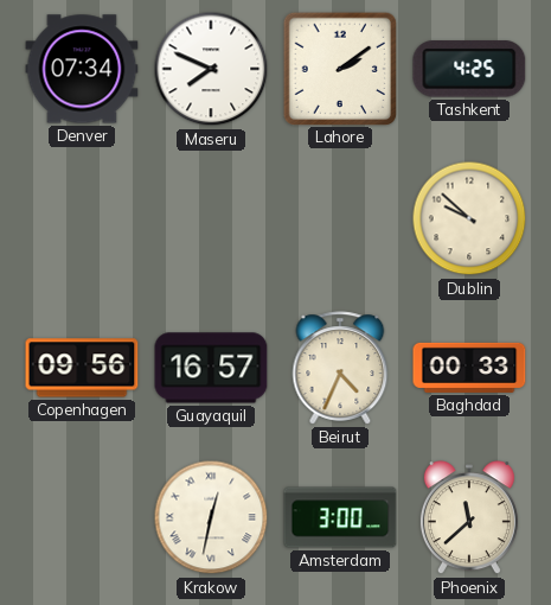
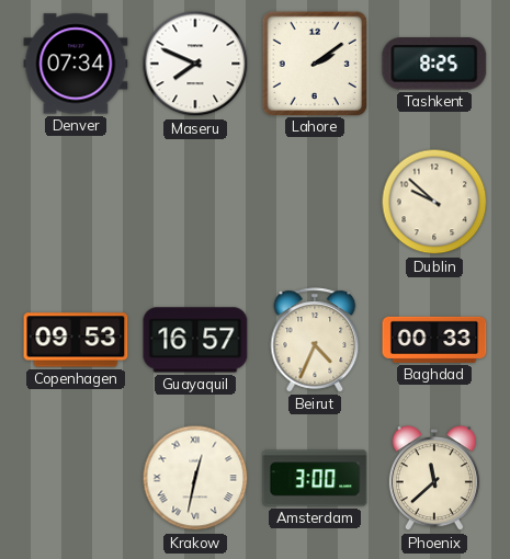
Tashkent: 4:25 -> 8:25 (434, 64)
Copenhagen: 09:56 -> 09:53 (76, 340)
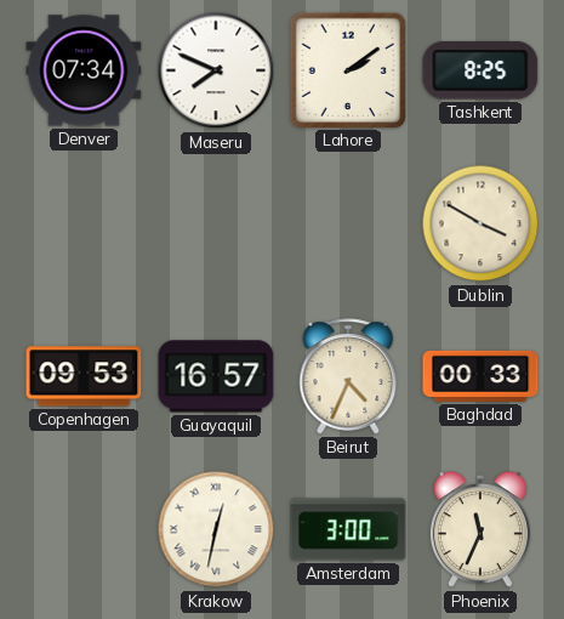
Dublin: 9:52 -> 3:50 (480, 223)
Phoenix: 11:38 -> 11:34 (480, 530)
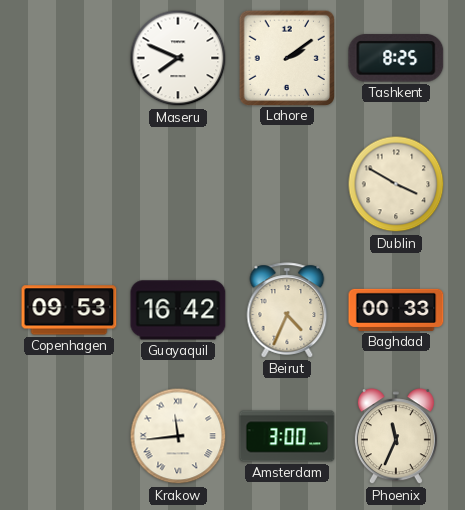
Denver: 07:34 -> none (84, 70)
Guayaquil: 16:57 -> 16:42 (178, 310)
Krakow: 12:32 -> 11:44 (178, 436)
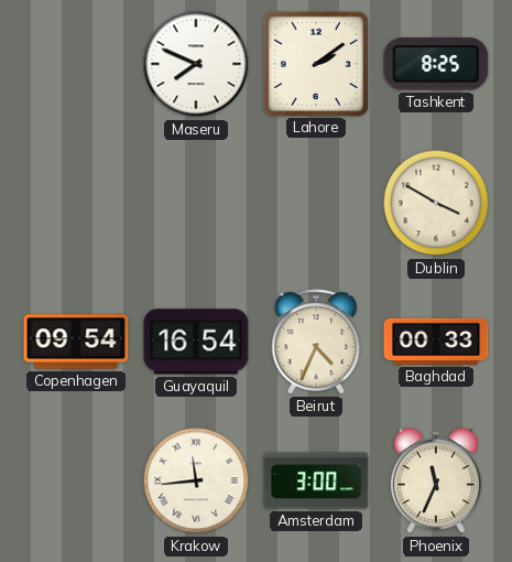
Copenhagen: 09:53 -> 09:54 (76, 342)
Guayaquil: 16:42 -> 16:54 (196, 342)
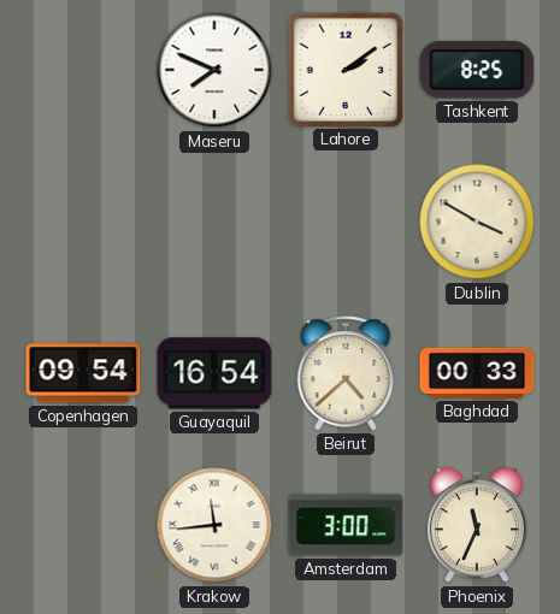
Beirut: 4:34 -> 4:38 (346, 373)
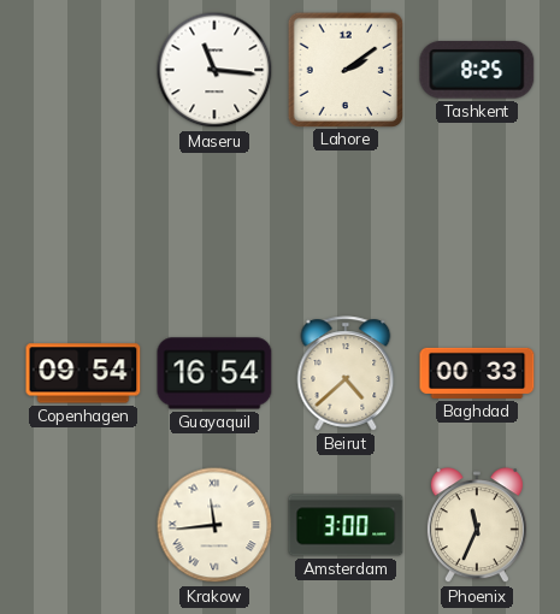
Maseru: 7:49 -> 11:16 (214, 70)
Dublin: 3:50 -> none (477, 222)
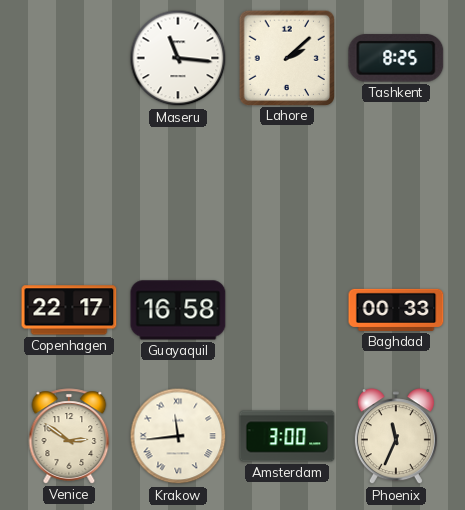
Lahore: 2:09 -> 2:08 (286, 57)
Copenhagen: 09:54 -> 22:17 (69, 310)
Guayaquil: 16:54 -> 16:58 (178, 310)
Beirut: 4:38 -> none (346, 373)
Venice: none -> 2:51 (69, 436)
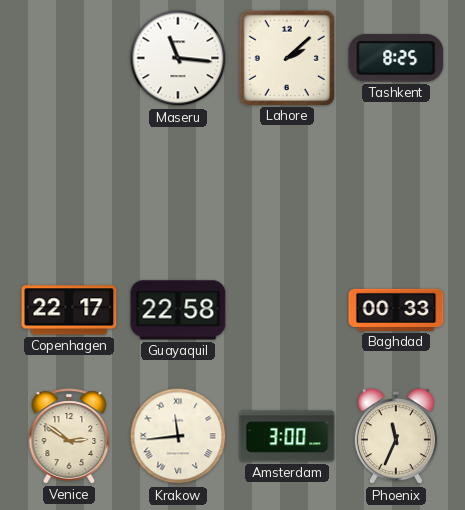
Guayaquil: 16:58 -> 22:58 (178, 310)
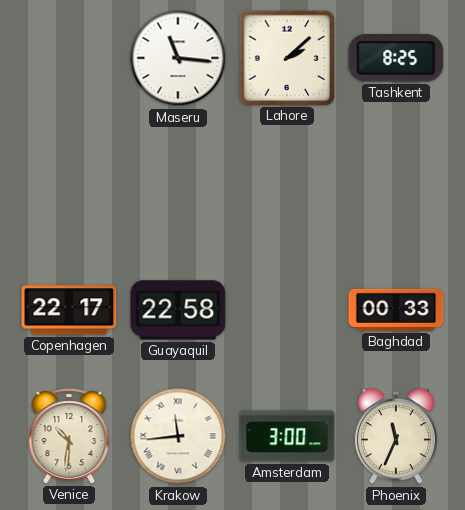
Venice: 2:51 -> 10:31 (69, 436)
